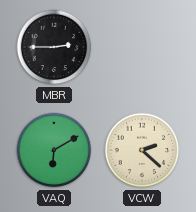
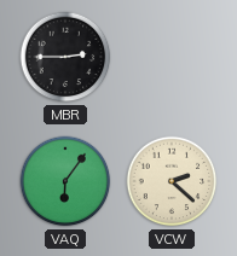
VAQ: 6:10 -> 6:06 (65, 181)
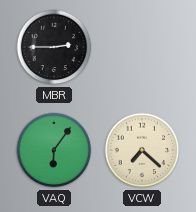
VCW: 2:22 -> 7:22 (142, 150)
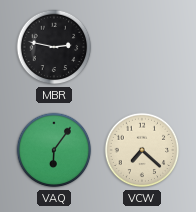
MBR: 2:45 -> 2:47 (54, 47)
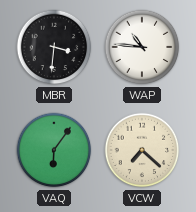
MBR: 2:47 -> 3:31 (54, 47)
WAP: none -> 10:46 (142, 47)
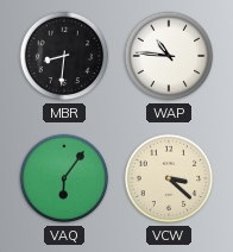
MBR: 3:31 -> 8:31 (64, 56)
VCW: 7:22 -> 3:22 (169, 178)
